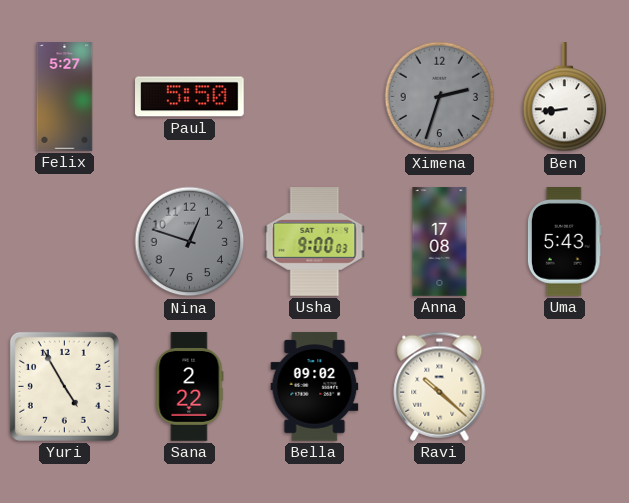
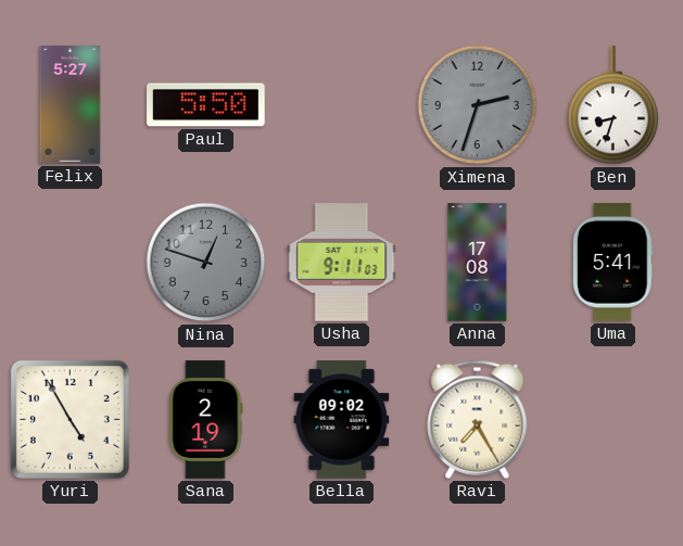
Ben: 8:44 -> 8:33 (614, 105)
Usha: 9:00 -> 9:11 (342, 263)
Uma: 5:43 -> 5:41 (612, 263)
Sana: 2:22 -> 2:19 (206, 420)
Ravi: 10:22 -> 7:25 (478, 419)
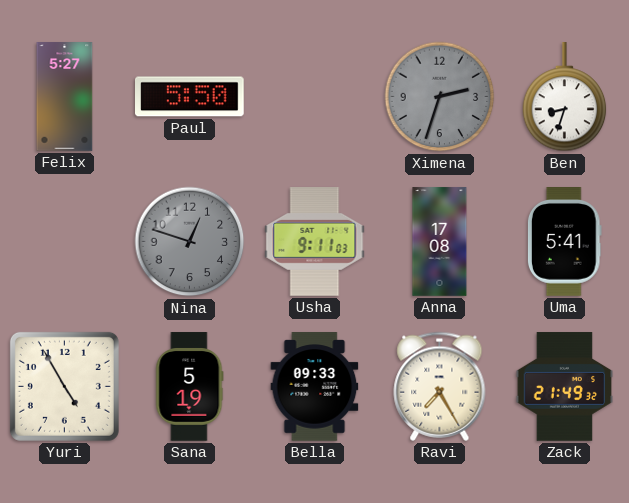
Sana: 2:19 -> 5:19 (190, 387)
Bella: 09:02 -> 09:33 (315, 387)
Zack: none -> 21:49 (565, 387)
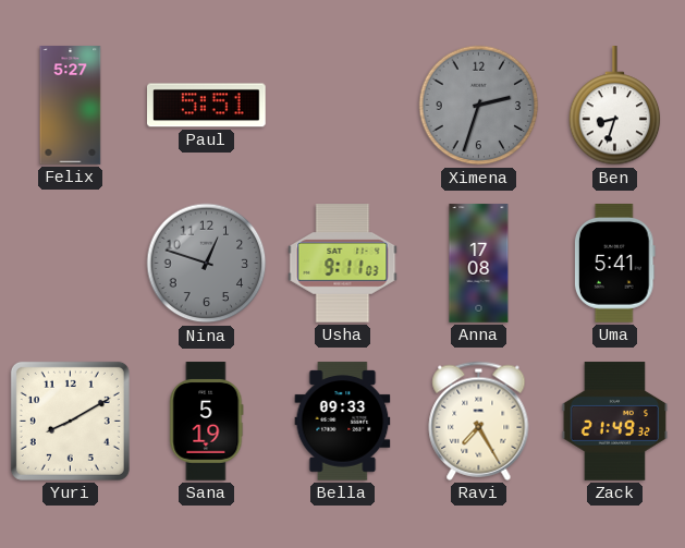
Paul: 5:50 -> 5:51 (207, 106)
Yuri: 4:55 -> 8:10 (70, 421)
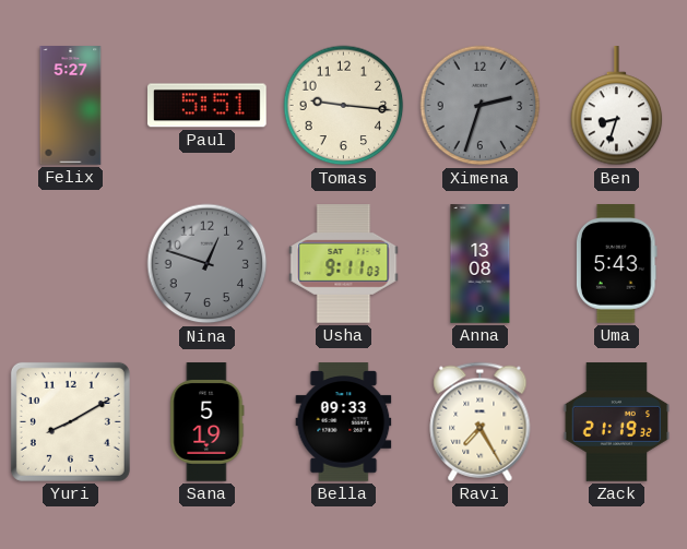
Tomas: none -> 9:16 (344, 106)
Anna: 17:08 -> 13:08 (481, 264)
Uma: 5:41 -> 5:43 (616, 264)
Zack: 21:49 -> 21:19 (617, 422)
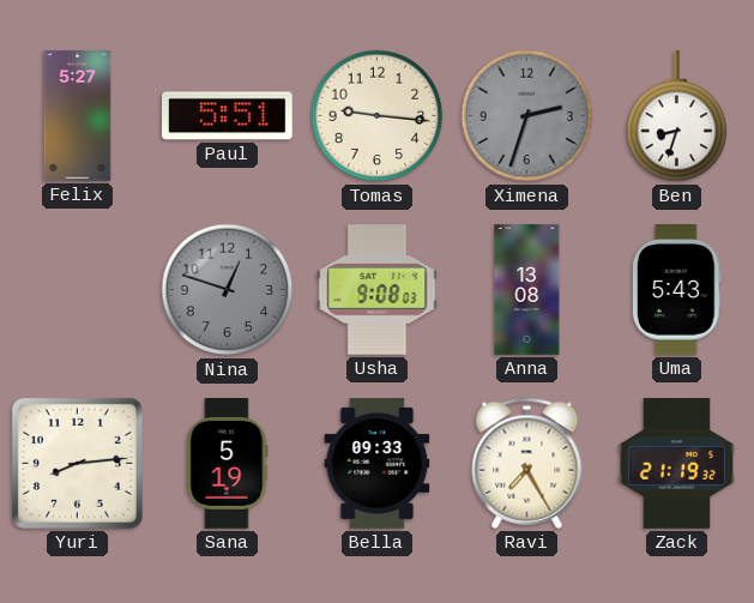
Usha: 9:11 -> 9:08 (378, 290)
Yuri: 8:10 -> 8:14 (77, 463)
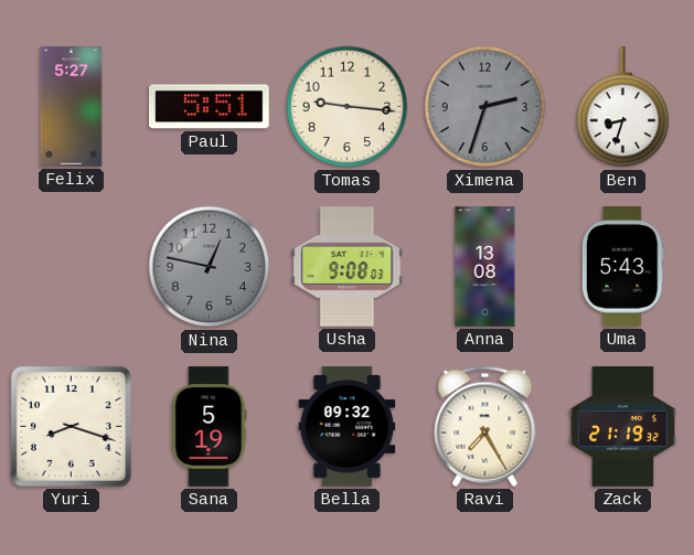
Nina: 12:48 -> 12:47 (210, 267)
Yuri: 8:14 -> 8:18 (71, 426)
Bella: 09:33 -> 09:32 (348, 427)
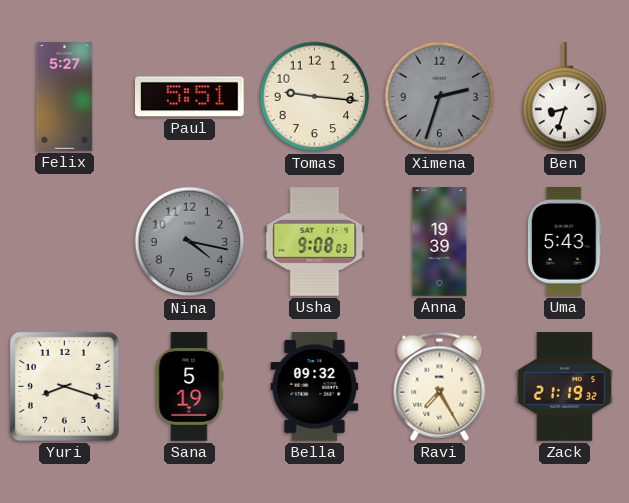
Nina: 12:47 -> 4:17 (190, 242)
Anna: 13:08 -> 19:39 (440, 242)
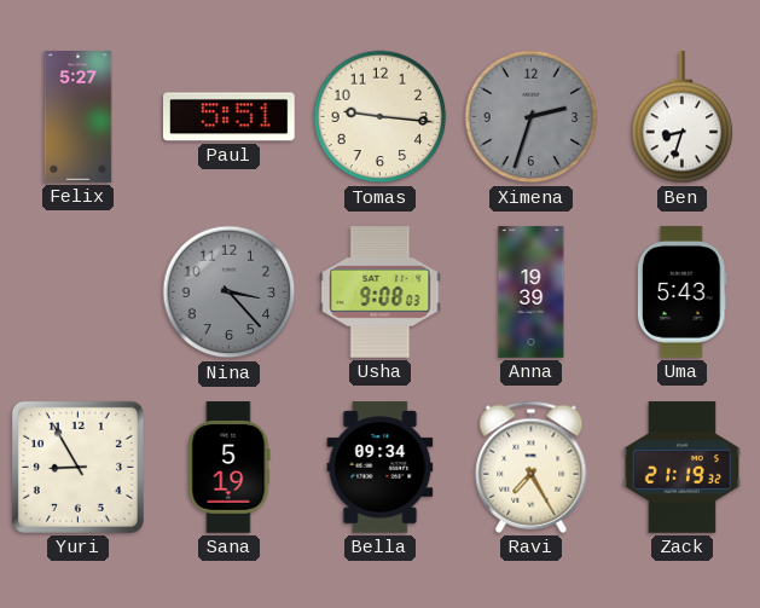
Nina: 4:17 -> 3:23 (230, 293)
Yuri: 8:18 -> 8:55 (77, 467)
Bella: 09:32 -> 09:34 (381, 468)
